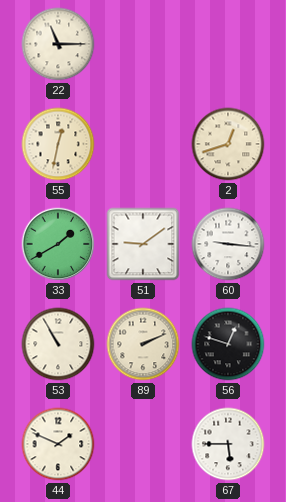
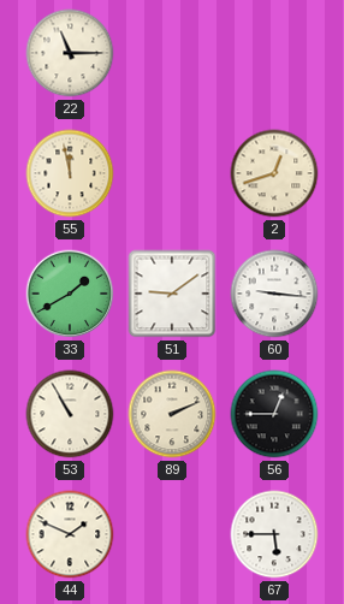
55: 12:32 -> 11:58 (70, 173)
56: 12:48 -> 12:45 (274, 414)
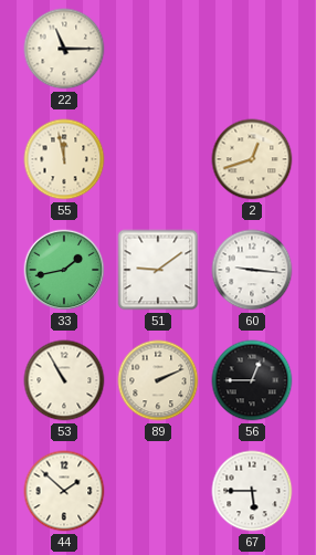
33: 1:40 -> 1:43 (64, 270)
44: 1:49 -> 1:52 (64, 491)
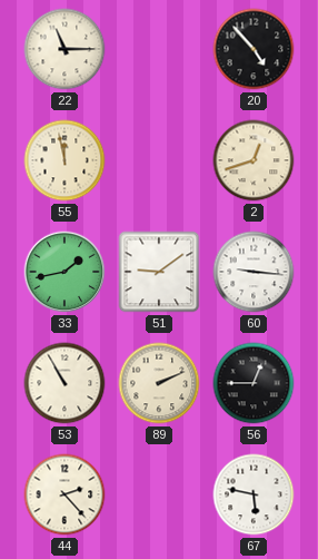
20: none -> 4:53 (254, 49)
44: 1:52 -> 2:23 (64, 494)
67: 5:45 -> 5:47 (254, 494)
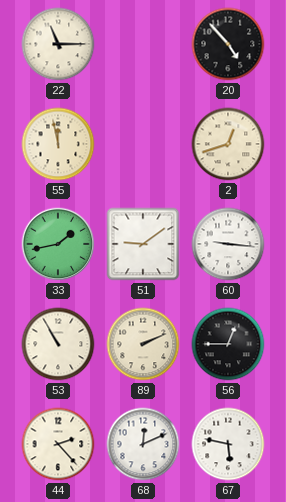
68: none -> 12:11 (143, 444)
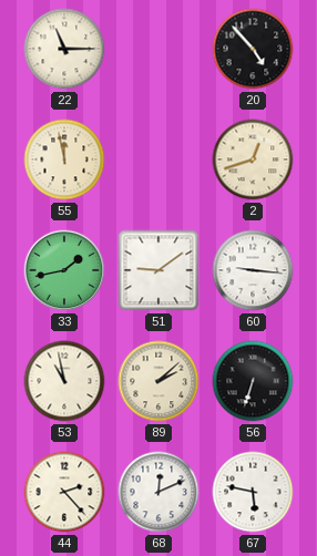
53: 10:55 -> 10:58 (64, 381)
89: 2:11 -> 2:08 (158, 381)
56: 12:45 -> 6:33 (253, 381)
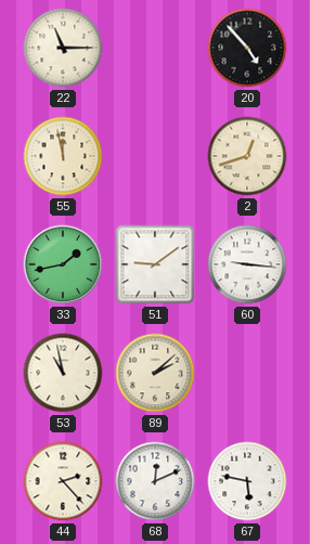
56: 6:33 -> none (253, 381)
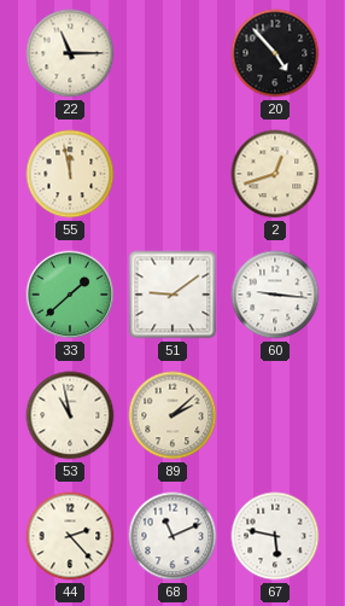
33: 1:43 -> 1:38 (70, 295)
68: 12:11 -> 11:11 (172, 536)
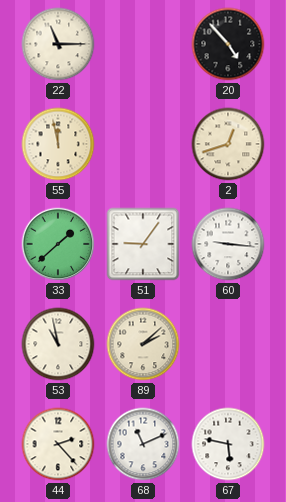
51: 9:09 -> 9:06 (143, 244)
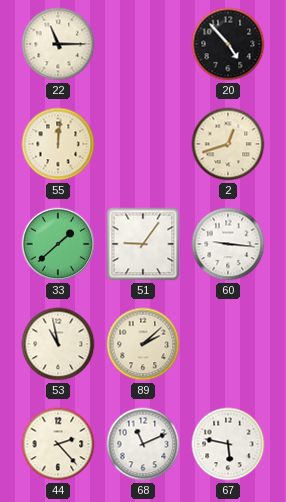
55: 11:58 -> 12:01 (58, 144)
